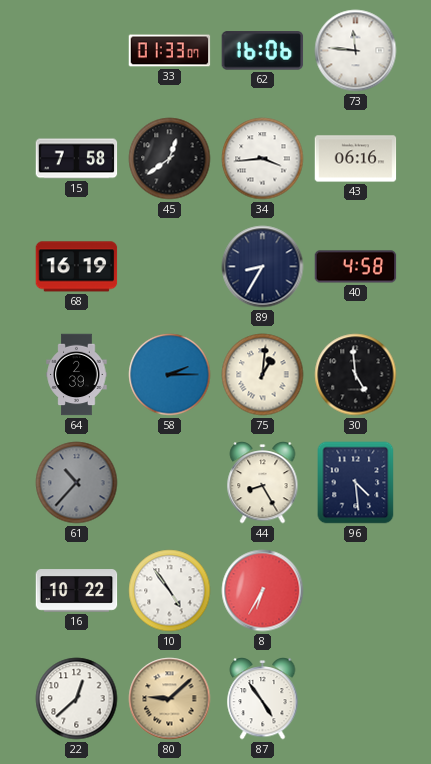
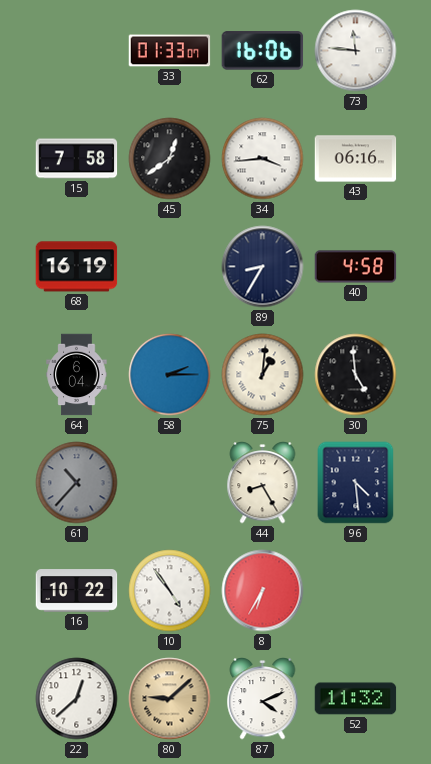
64: 2:39 -> 6:04 (77, 375)
87: 4:54 -> 4:11 (263, 699)
52: none -> 11:32 (356, 699)
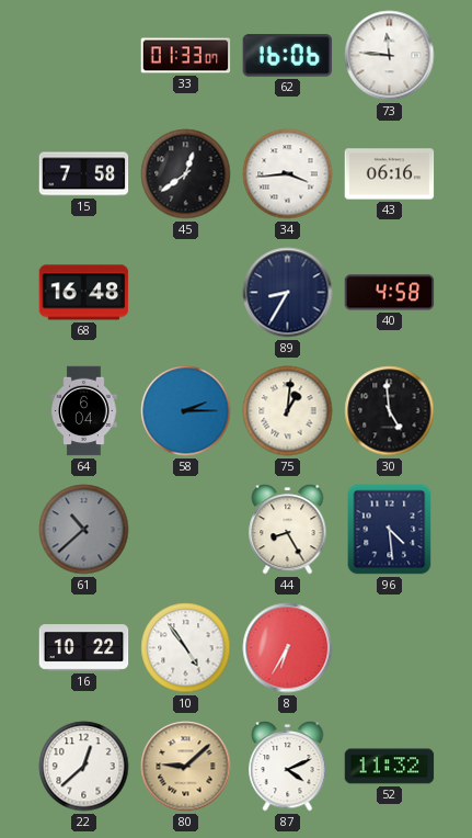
68: 16:19 -> 16:48 (84, 293)
61: 10:37 -> 10:38 (84, 530)
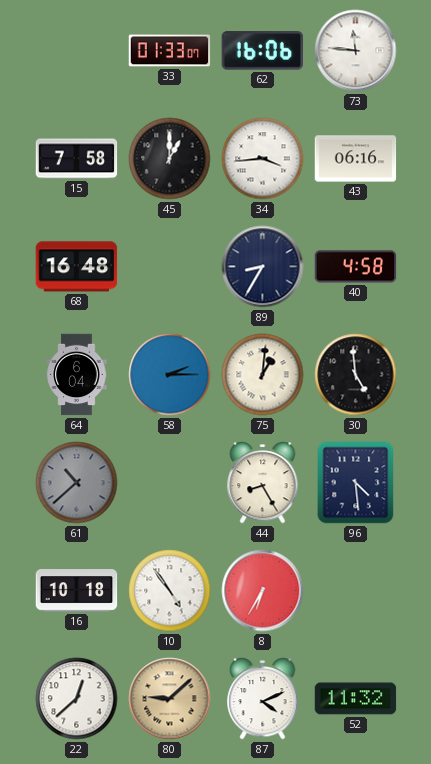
45: 12:39 -> 1:00 (170, 159)
16: 10:22 -> 10:18 (77, 591)
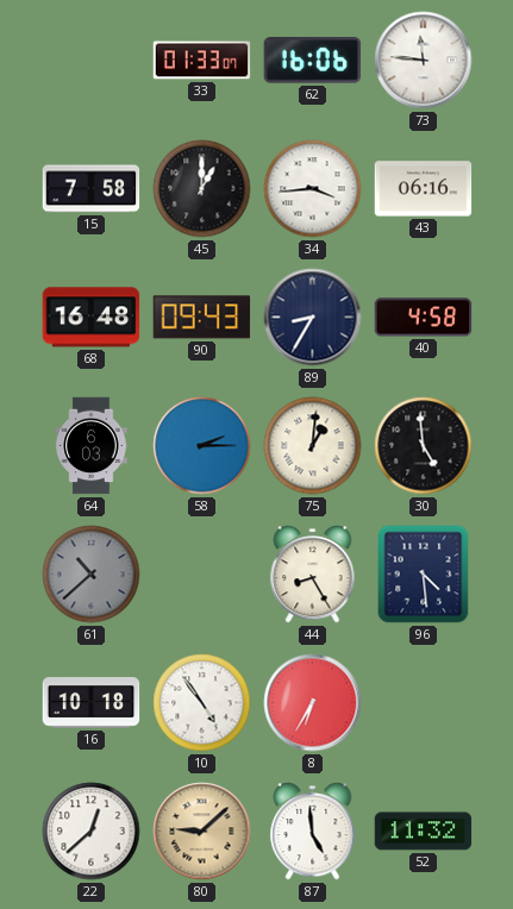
90: none -> 09:43 (202, 318)
64: 6:04 -> 6:03 (92, 446)
87: 4:11 -> 4:59 (313, 832)
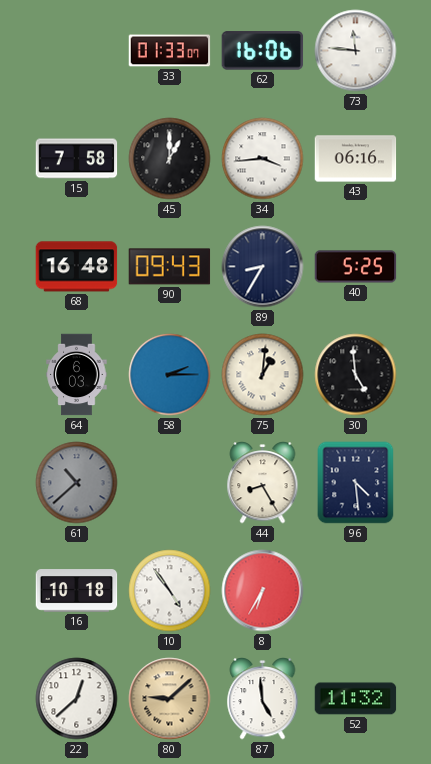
40: 4:58 -> 5:25 (356, 267)
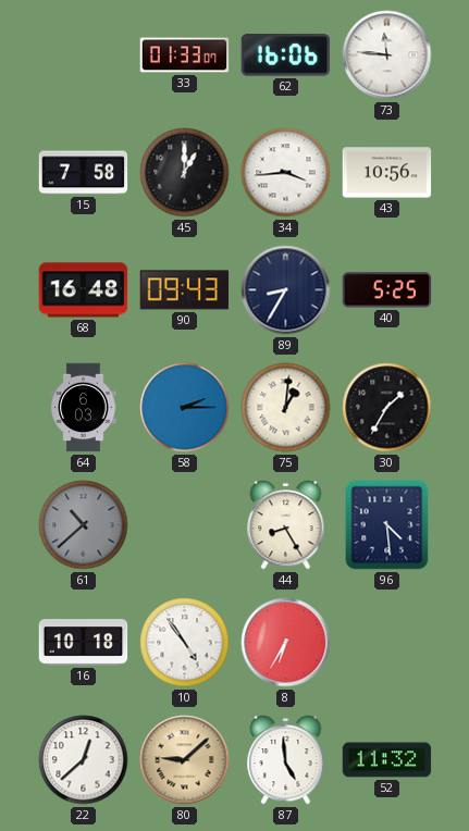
43: 06:16 -> 10:56 (387, 173)
30: 4:59 -> 1:35 (387, 408)
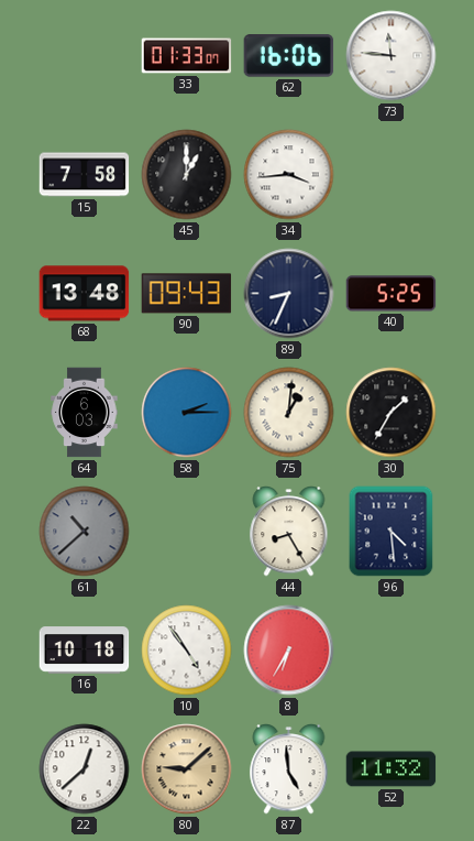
43: 10:56 -> none (387, 173)
68: 16:48 -> 13:48 (85, 294)
89: 8:35 -> 8:34 (289, 294)
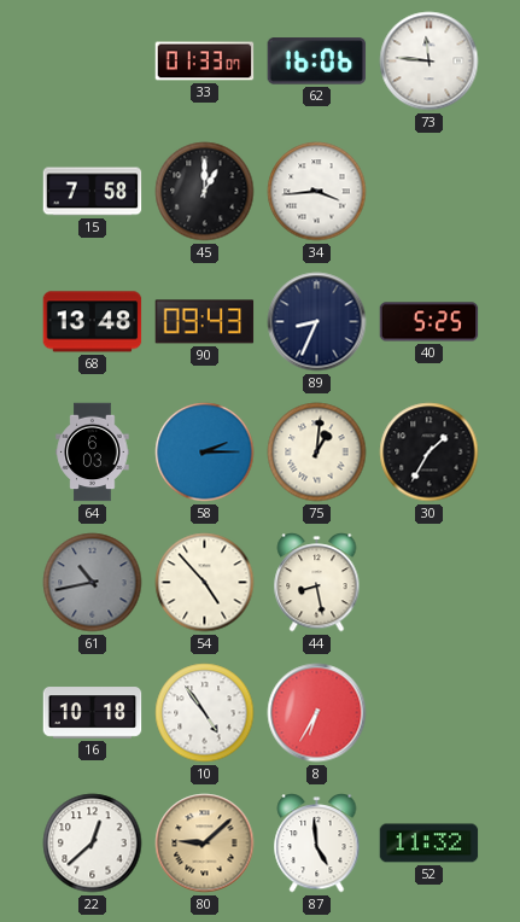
61: 10:38 -> 10:43 (93, 583)
54: none -> 4:53 (205, 583)
44: 8:25 -> 8:28 (317, 583)
96: 4:29 -> none (392, 532)
